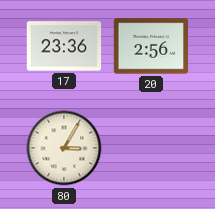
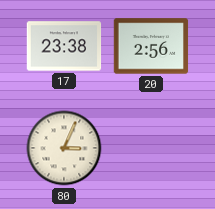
17: 23:36 -> 23:38 (64, 46)
80: 3:05 -> 3:04 (64, 148)
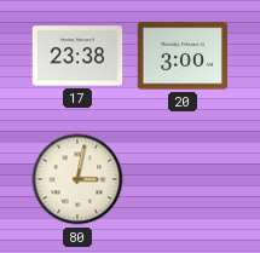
20: 2:56 -> 3:00 (183, 56)
80: 3:04 -> 3:02 (77, 179)
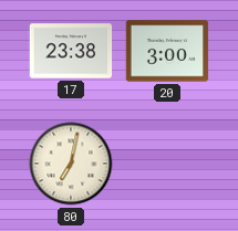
80: 3:02 -> 7:02 (71, 164)
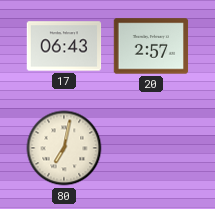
17: 23:38 -> 06:43 (64, 46)
20: 3:00 -> 2:57 (151, 46)
